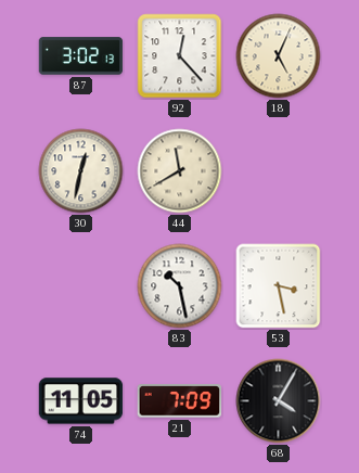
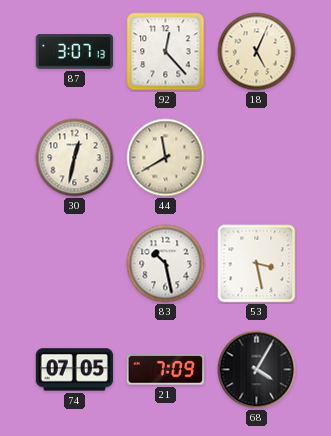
87: 3:02 -> 3:07 (75, 52)
74: 11:05 -> 07:05 (75, 370)
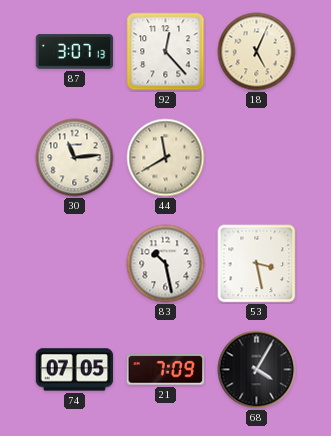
30: 12:32 -> 11:14 (75, 158)
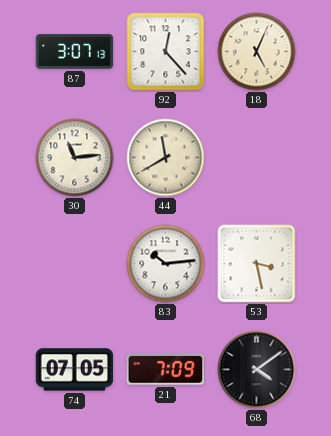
83: 10:28 -> 10:14 (166, 264)
68: 4:05 -> 4:09 (257, 370)
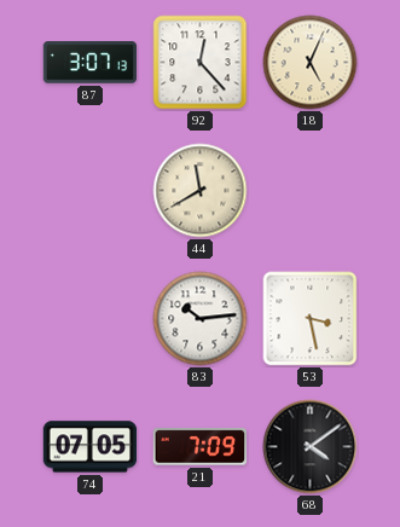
30: 11:14 -> none (75, 158)
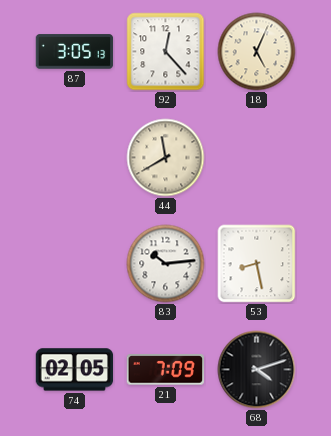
87: 3:07 -> 3:05 (75, 52)
53: 3:28 -> 8:28 (257, 264)
74: 07:05 -> 02:05 (75, 370)
68: 4:09 -> 4:12 (257, 370)
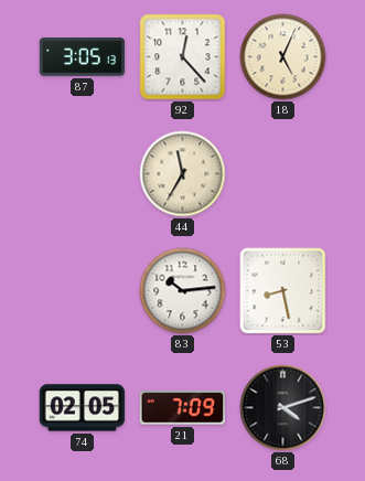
44: 11:40 -> 11:35 (183, 174)
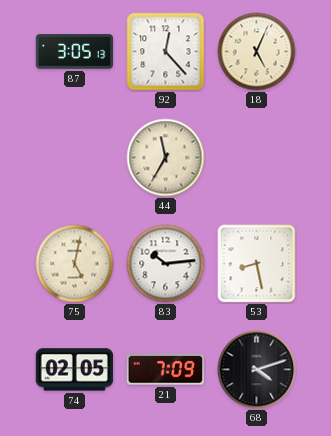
75: none -> 5:02 (75, 264)
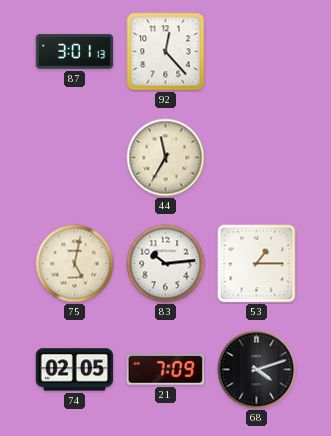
87: 3:05 -> 3:01 (75, 52)
18: 5:04 -> none (257, 52)
53: 8:28 -> 1:15 (257, 264)
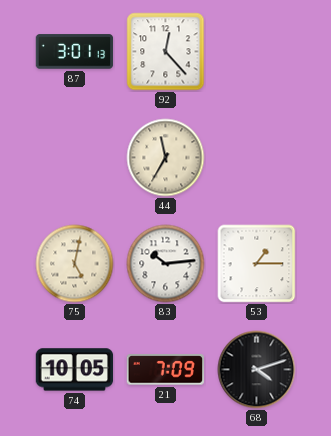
74: 02:05 -> 10:05 (75, 370)
